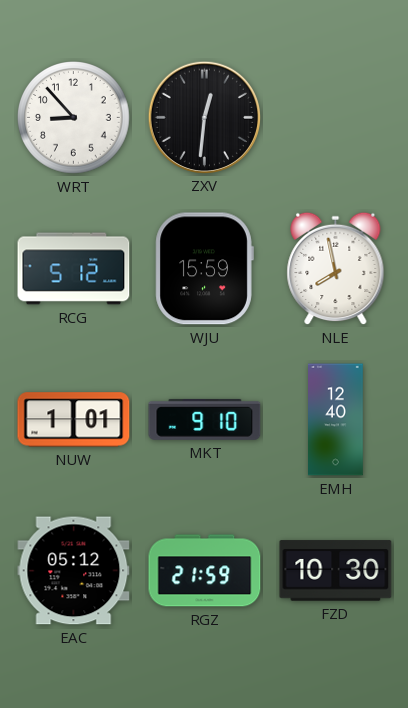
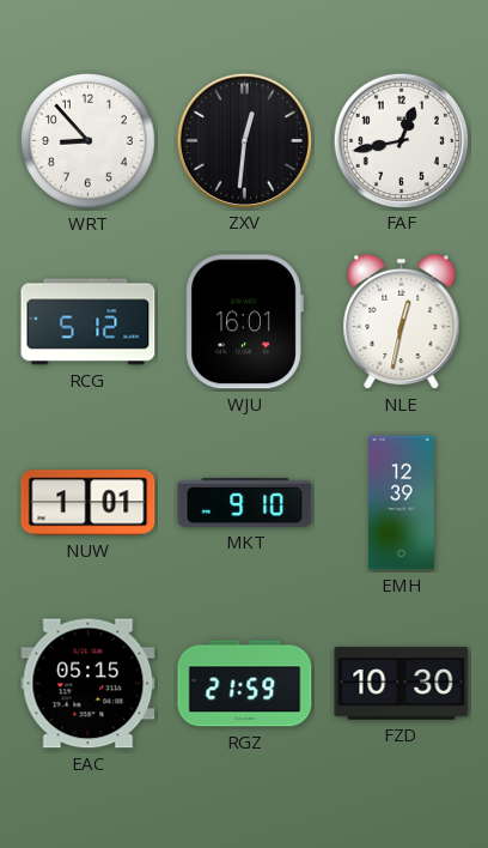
FAF: none -> 12:43 (401, 140)
WJU: 15:59 -> 16:01 (244, 322)
NLE: 7:58 -> 12:32 (402, 322)
EMH: 12:40 -> 12:39 (402, 503)
EAC: 05:12 -> 05:15 (89, 684)
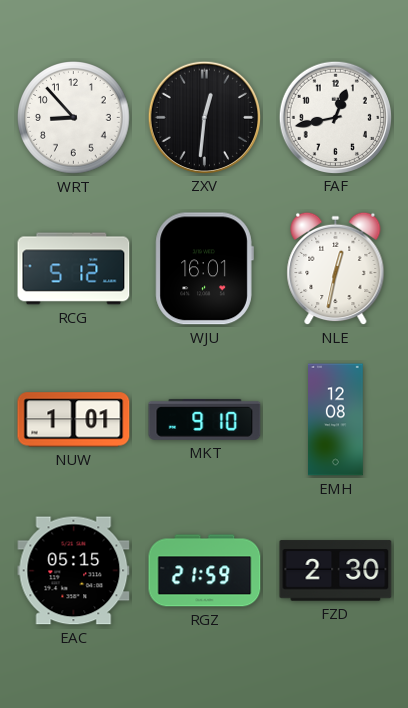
EMH: 12:39 -> 12:08 (336, 420)
FZD: 10:30 -> 2:30 (336, 571)
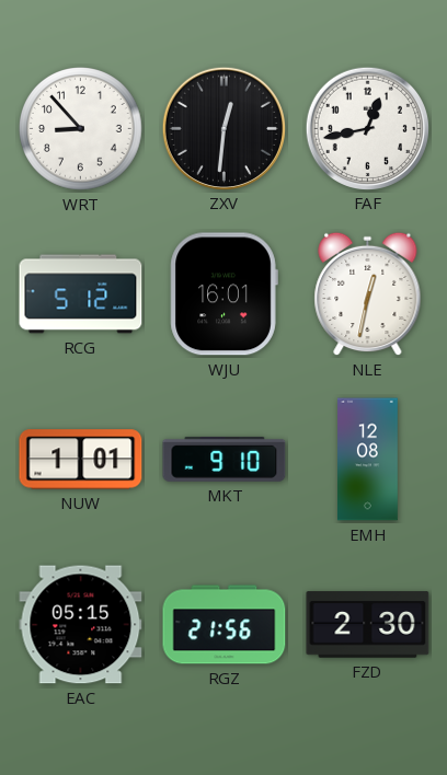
RGZ: 21:59 -> 21:56 (225, 625)
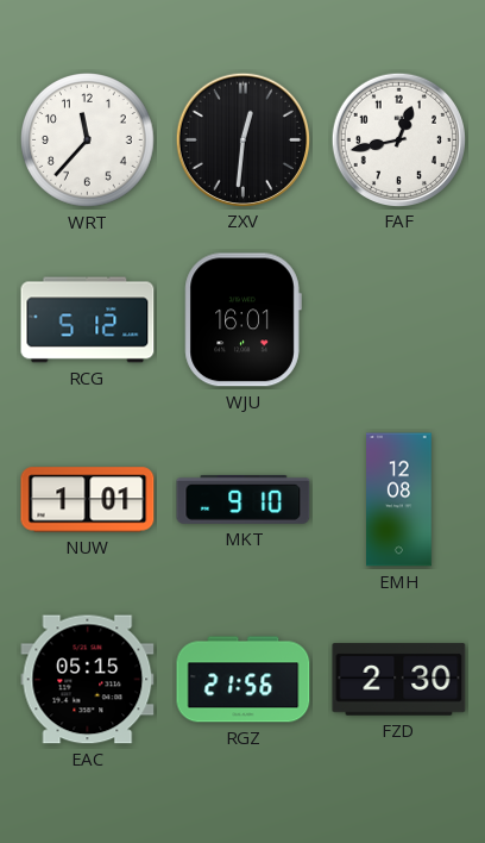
WRT: 8:53 -> 11:37 (88, 140)
NLE: 12:32 -> none (368, 294)
